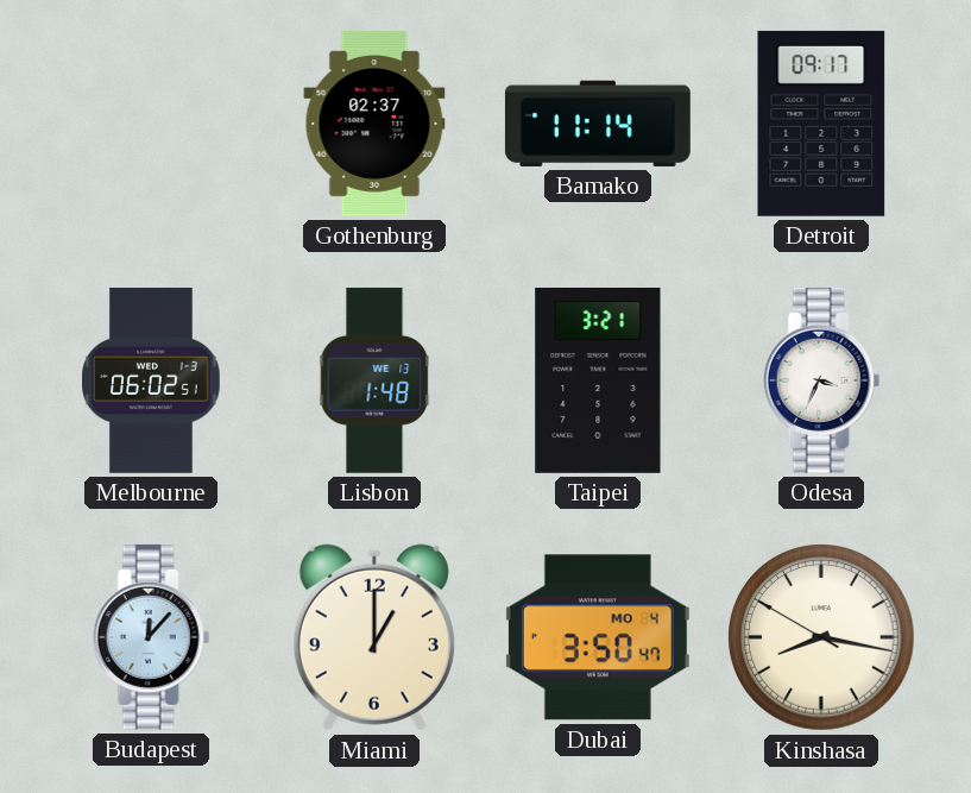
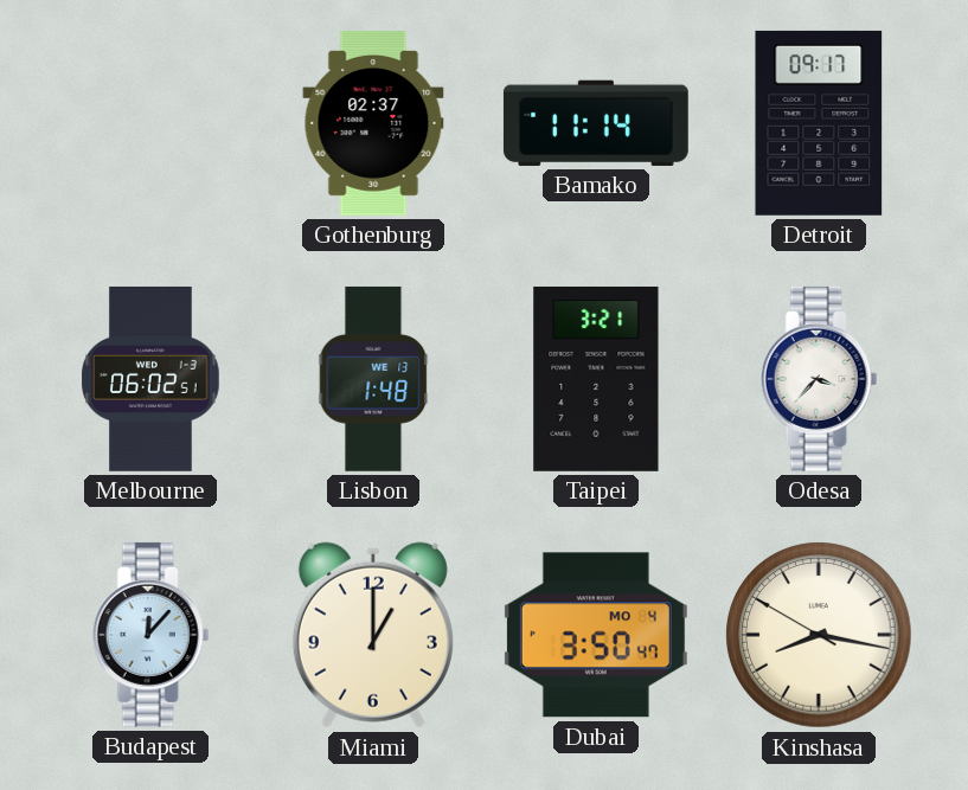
Odesa: 3:34 -> 3:37 (819, 379)
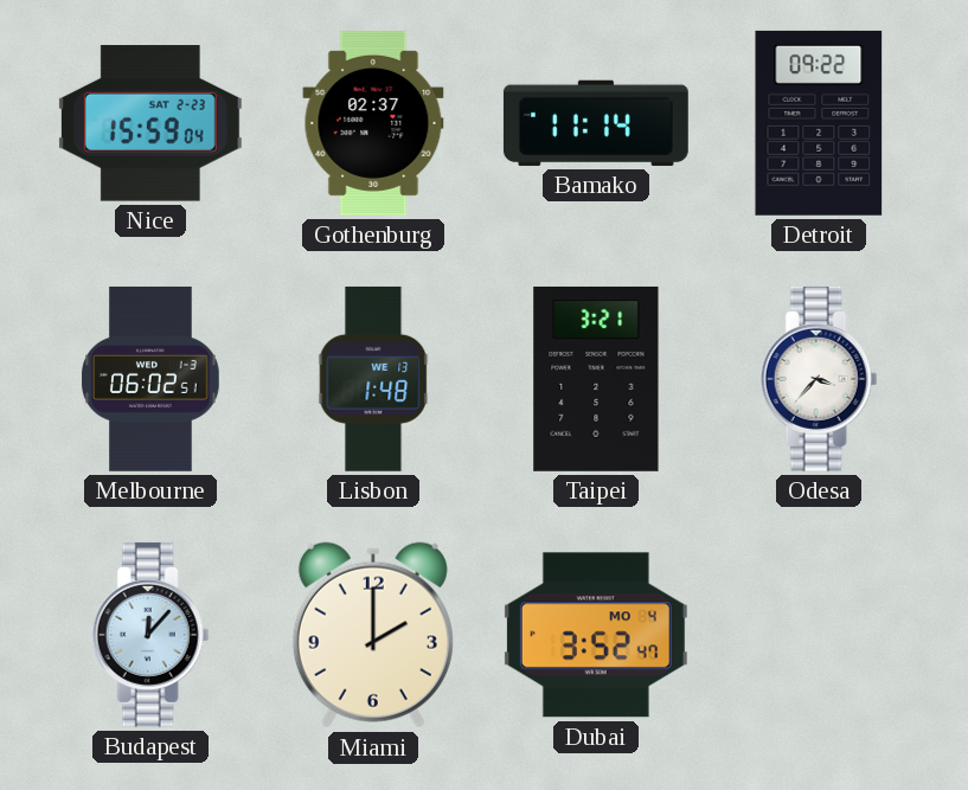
Nice: none -> 15:59 (150, 123)
Detroit: 09:17 -> 09:22 (819, 123)
Miami: 1:00 -> 2:00 (373, 635)
Dubai: 3:50 -> 3:52 (596, 635)
Kinshasa: 8:16 -> none (819, 635)
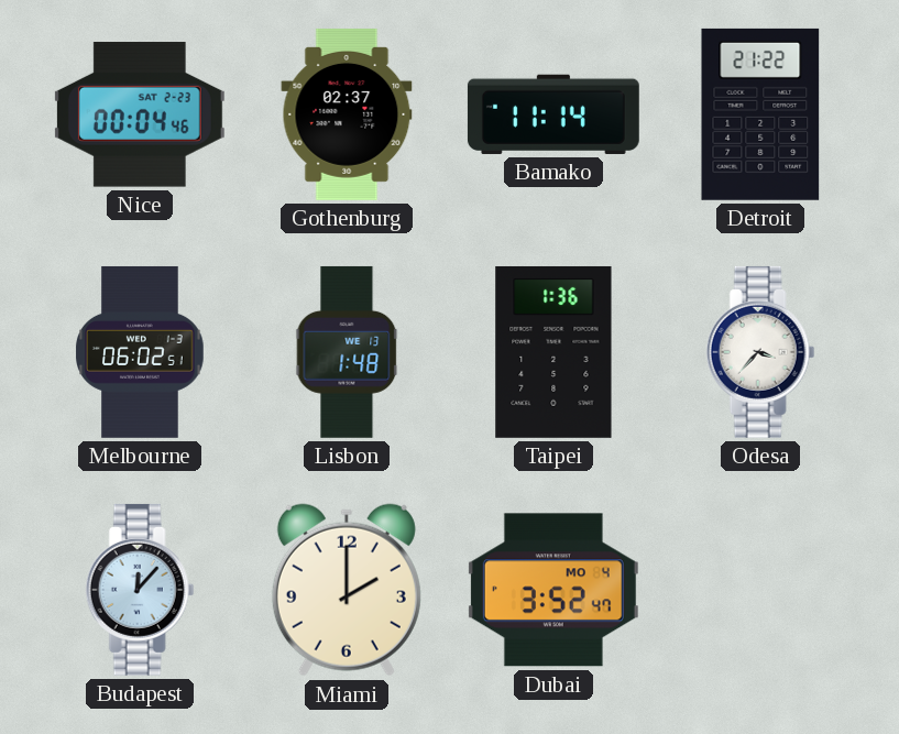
Nice: 15:59 -> 00:04 (140, 114)
Detroit: 09:22 -> 21:22 (760, 114)
Taipei: 3:21 -> 1:36 (553, 352)
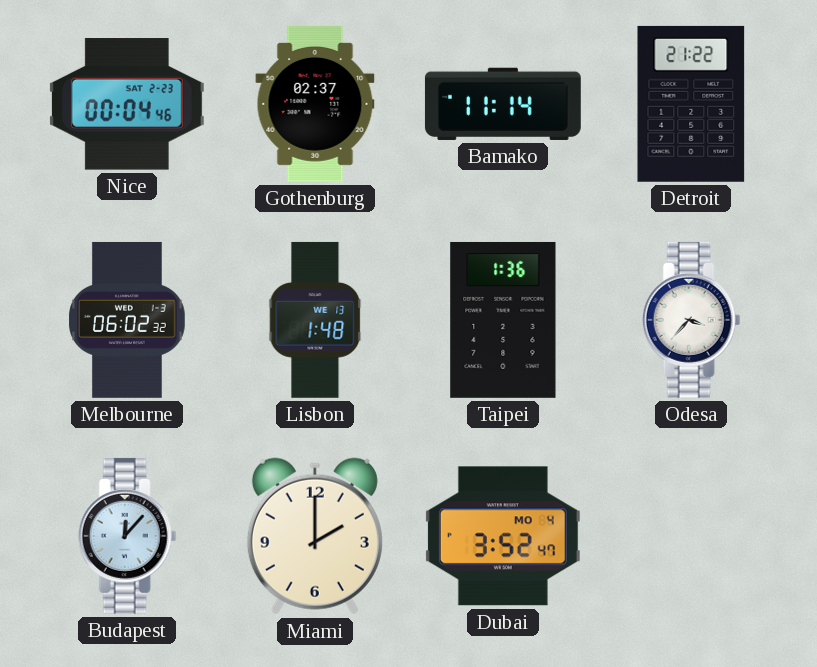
Melbourne: 06:02:51 -> 06:02:32 (127, 320)
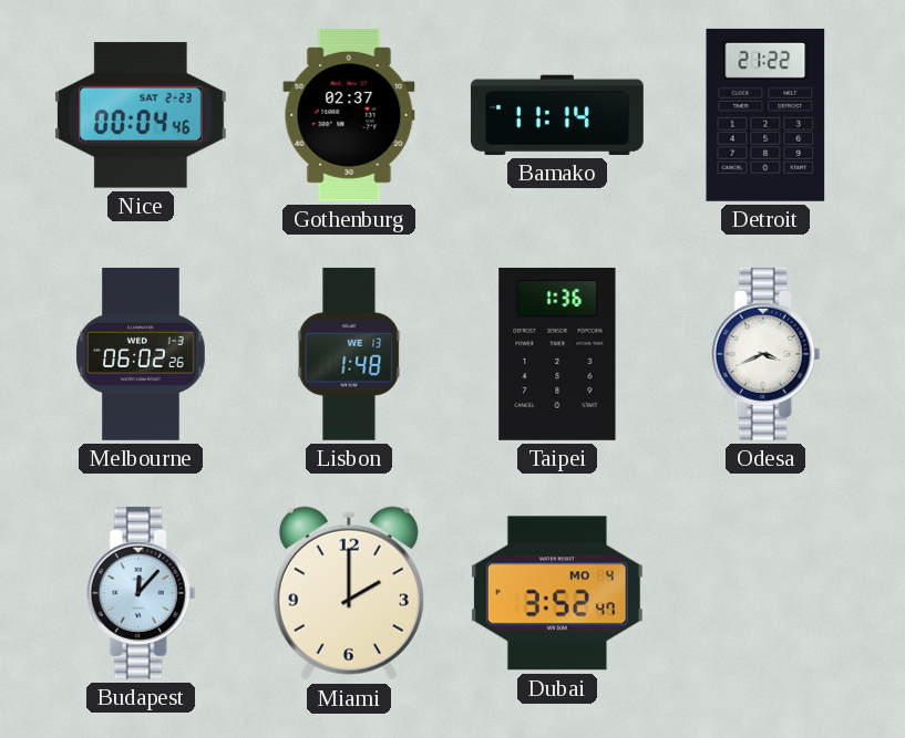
Melbourne: 06:02:32 -> 06:02:26 (141, 354)
Odesa: 3:37 -> 3:41 (765, 354)
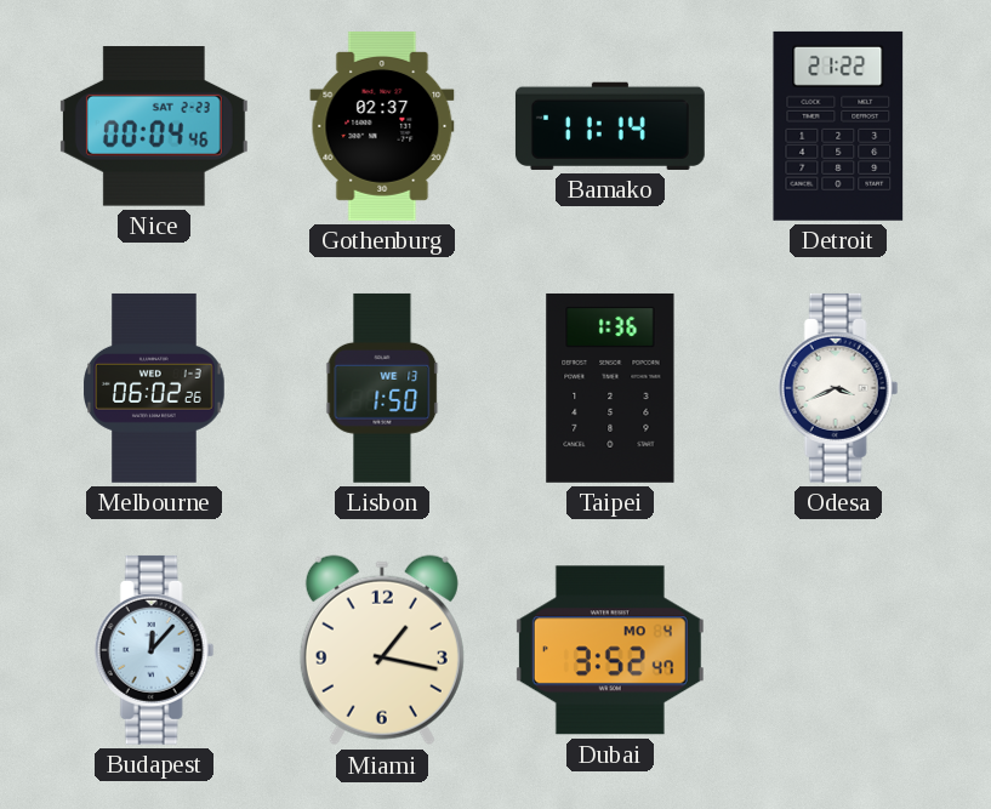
Lisbon: 1:48 -> 1:50 (382, 388)
Miami: 2:00 -> 1:17 (382, 650)
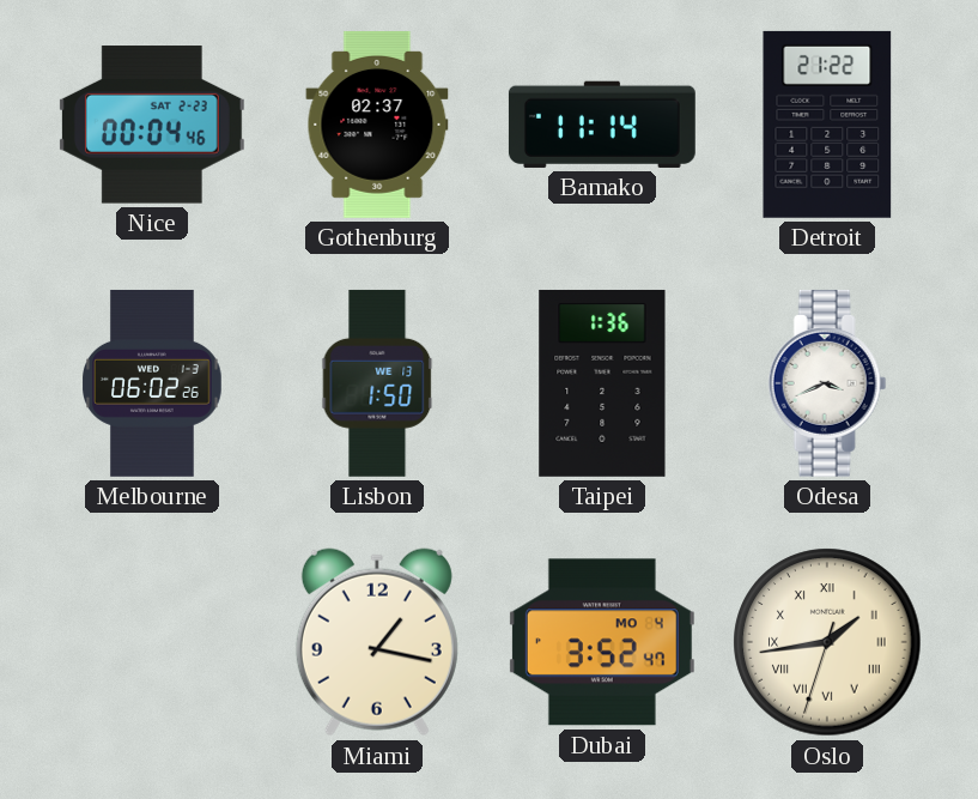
Budapest: 12:07 -> none (154, 650)
Oslo: none -> 1:43 (827, 642)
